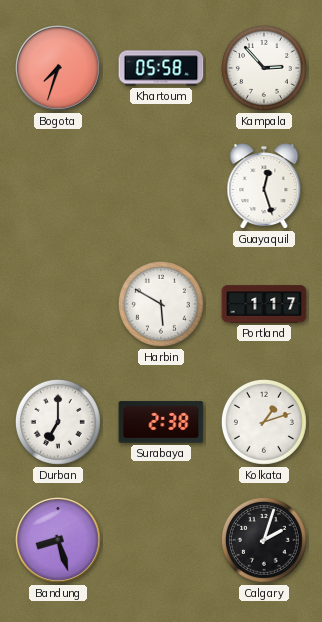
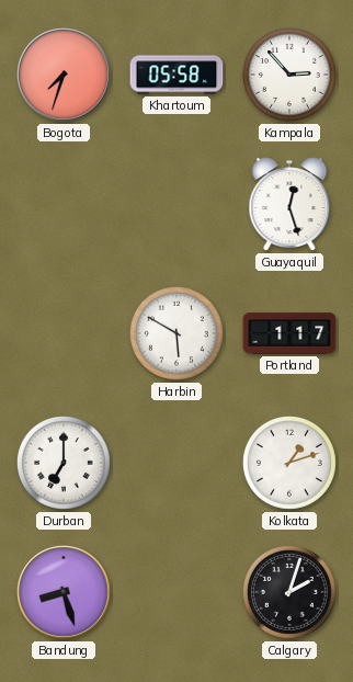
Surabaya: 2:38 -> none (161, 422)
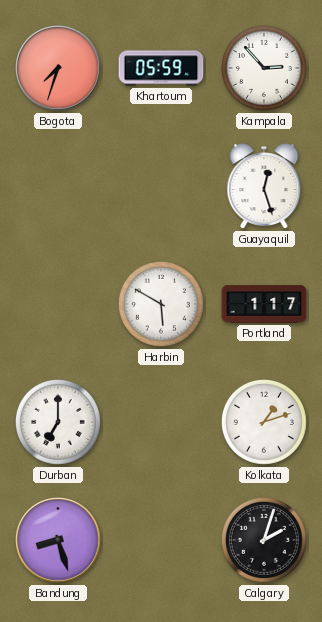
Khartoum: 05:58 -> 05:59 (161, 68)
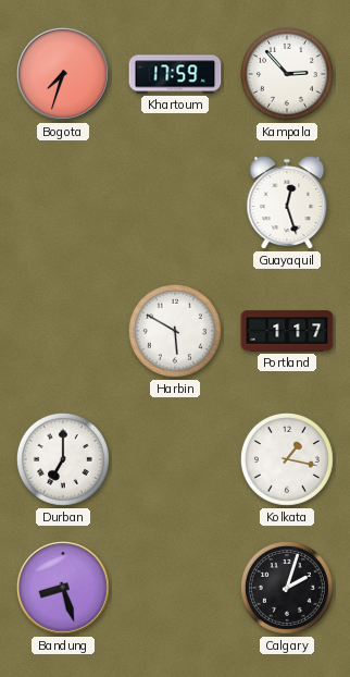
Khartoum: 05:59 -> 17:59 (175, 74)
Kolkata: 1:12 -> 1:17 (287, 459)
